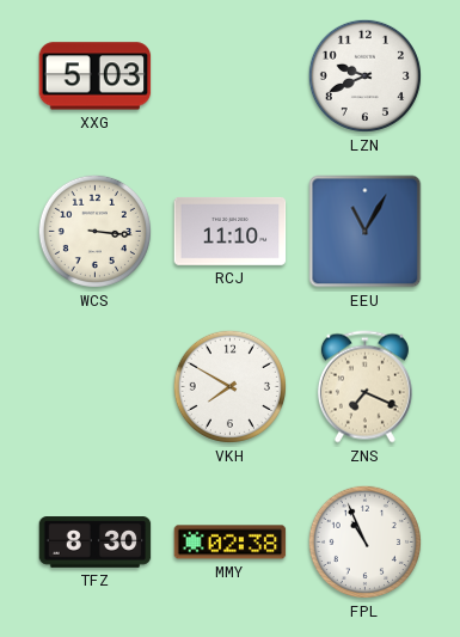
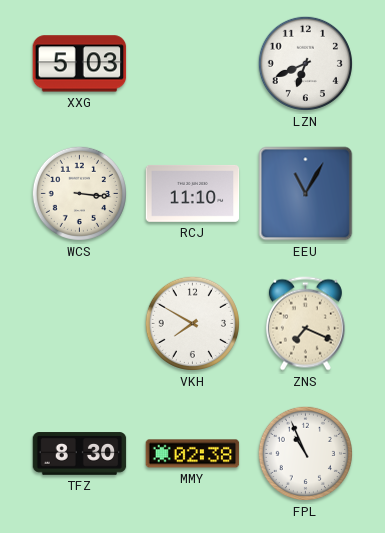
LZN: 9:41 -> 6:41 (305, 63)
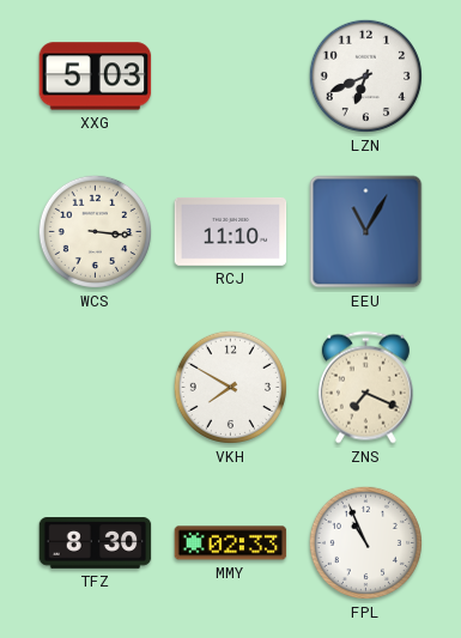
MMY: 02:38 -> 02:33 (231, 543)
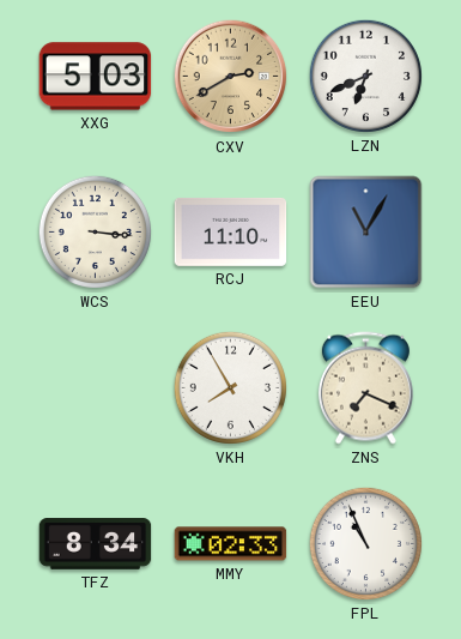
CXV: none -> 2:40 (231, 77)
VKH: 7:50 -> 7:55 (230, 387)
TFZ: 8:30 -> 8:34 (96, 544)
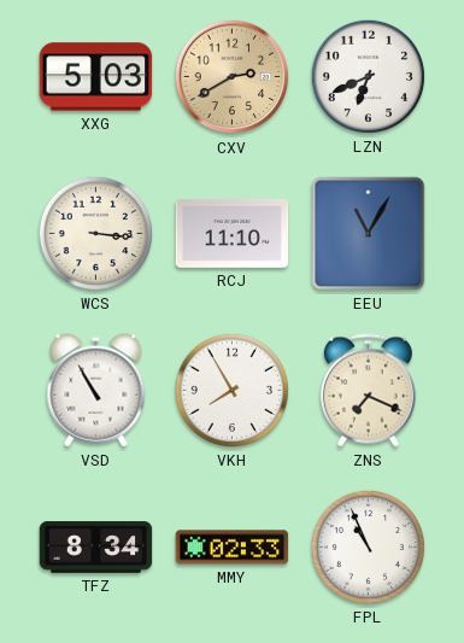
VSD: none -> 10:55 (96, 391)
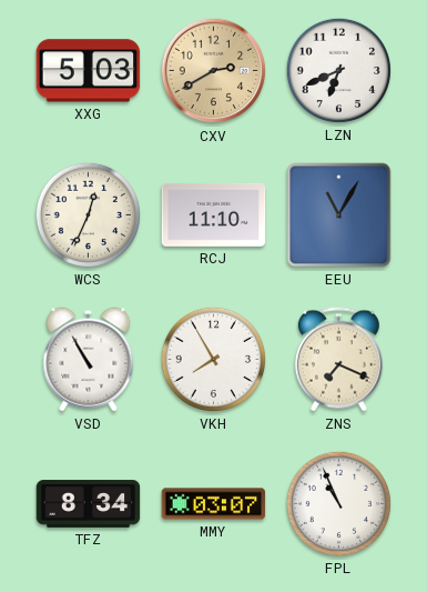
WCS: 3:16 -> 12:34 (88, 214)
MMY: 02:33 -> 03:07 (214, 504)
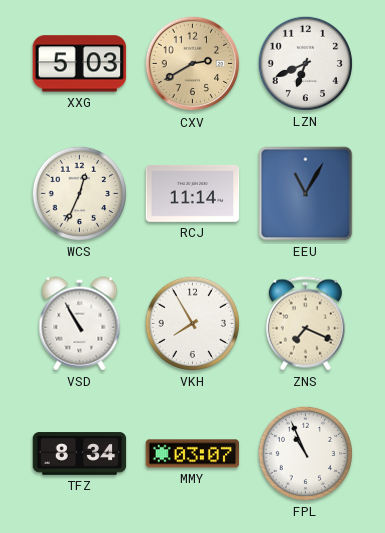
RCJ: 11:10 -> 11:14 (193, 193)
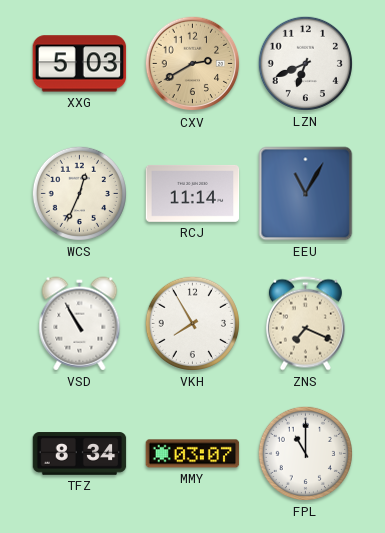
FPL: 10:56 -> 11:00 (305, 453)
